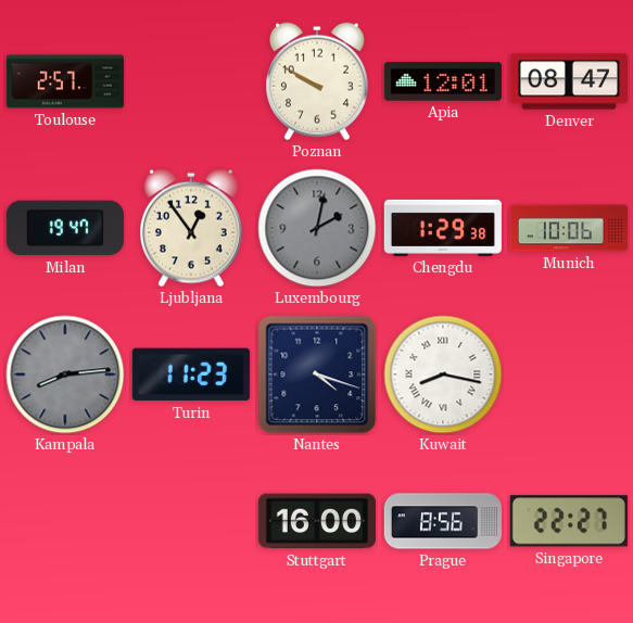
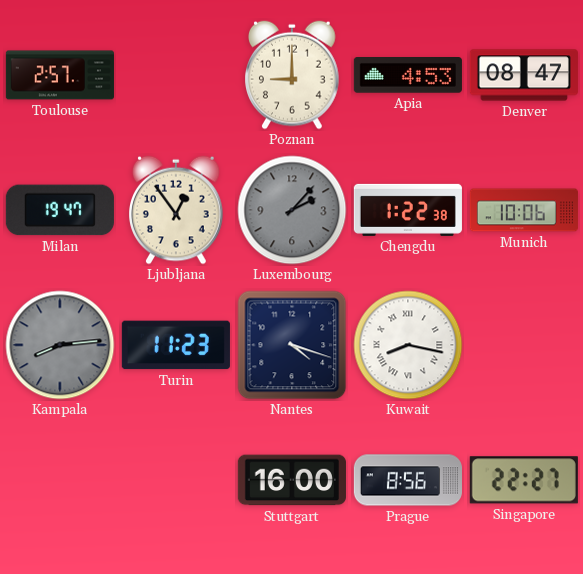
Poznan: 9:50 -> 9:00 (293, 75)
Apia: 12:01 -> 4:53 (408, 75)
Luxembourg: 2:02 -> 2:07 (292, 210)
Chengdu: 1:29 -> 1:22 (408, 210)
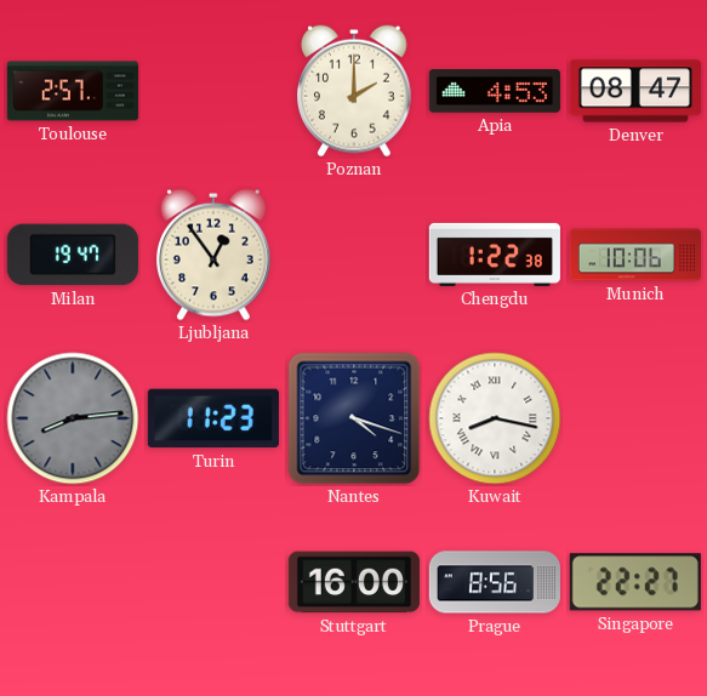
Poznan: 9:00 -> 2:00 (355, 91)
Luxembourg: 2:07 -> none (292, 210)
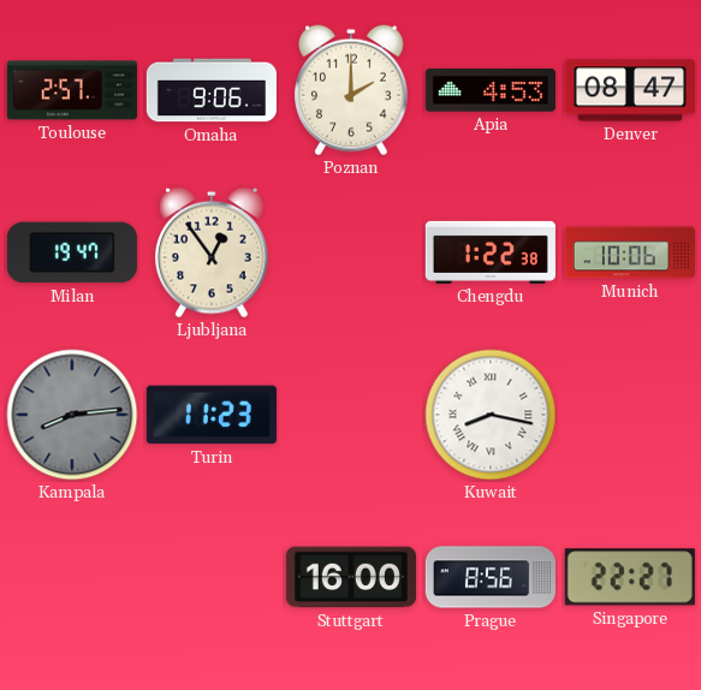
Omaha: none -> 9:06 (212, 90)
Nantes: 4:18 -> none (354, 418)
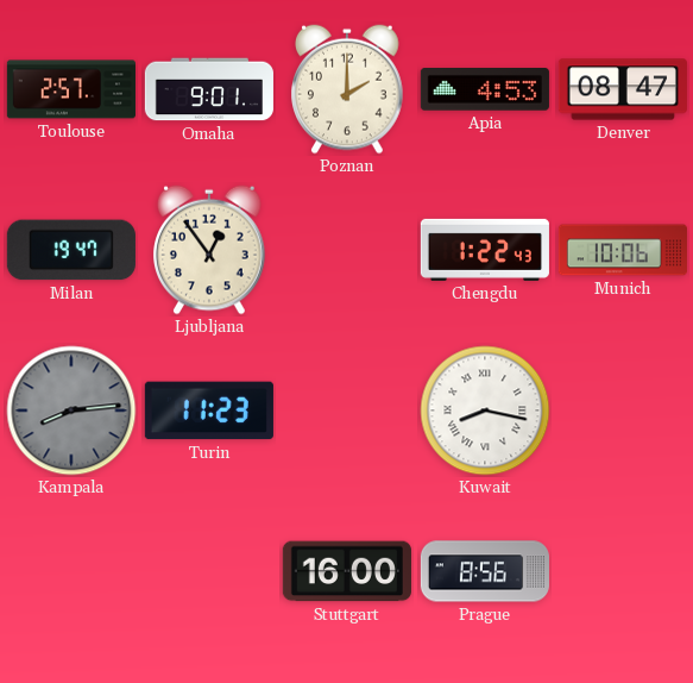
Omaha: 9:06 -> 9:01 (209, 89)
Chengdu: 1:22:38 -> 1:22:43 (485, 250)
Singapore: 22:27 -> none (630, 577)
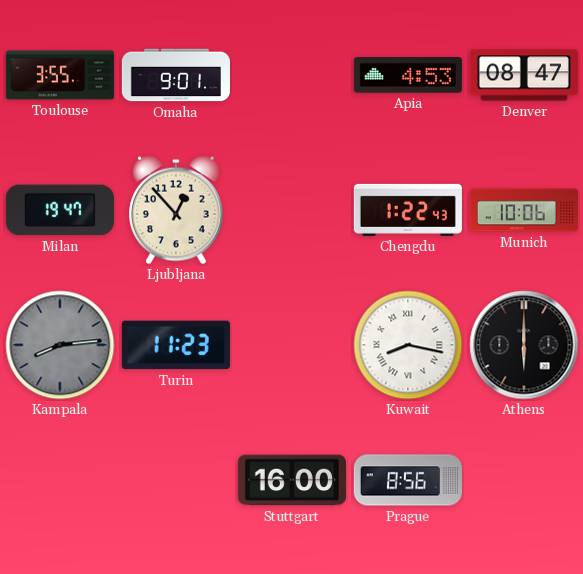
Toulouse: 2:57 -> 3:55 (60, 75)
Poznan: 2:00 -> none (348, 89)
Ljubljana: 12:54 -> 12:53 (177, 210)
Athens: none -> 6:00 (524, 345)
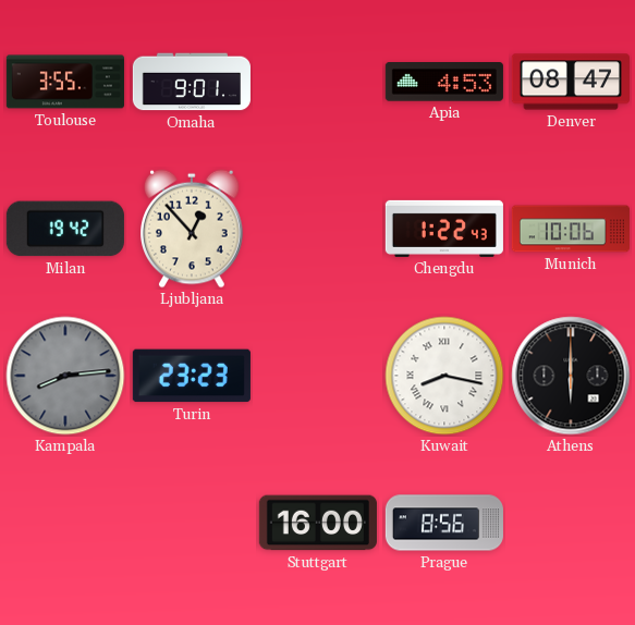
Milan: 19:47 -> 19:42 (65, 229)
Turin: 11:23 -> 23:23 (192, 376)
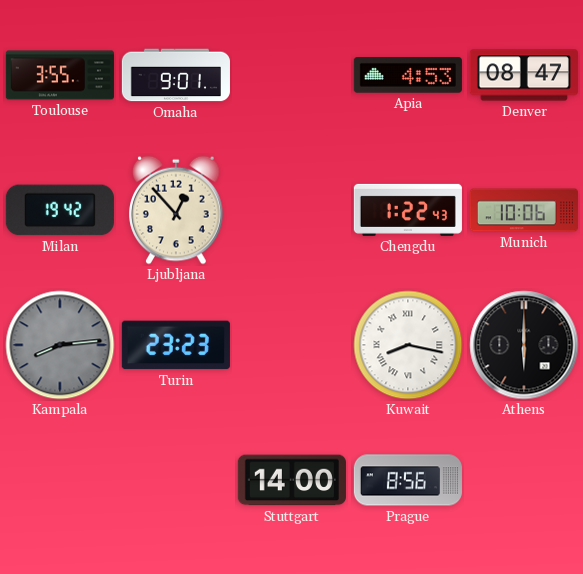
Stuttgart: 16:00 -> 14:00 (292, 480)
